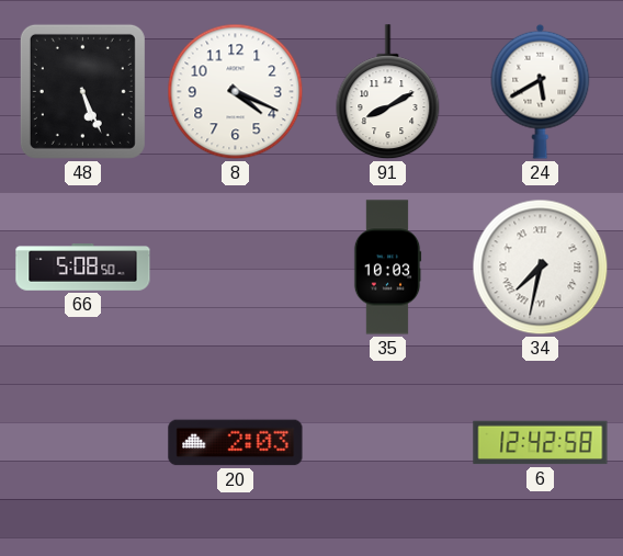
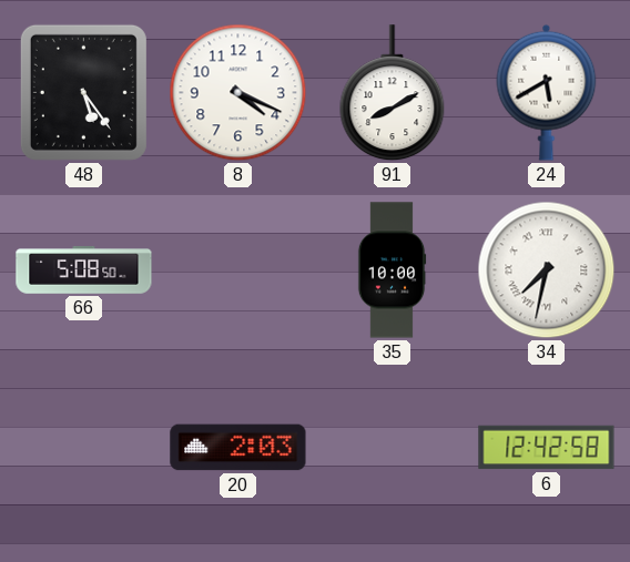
48: 5:26 -> 5:24 (83, 92)
35: 10:03 -> 10:00 (392, 270)
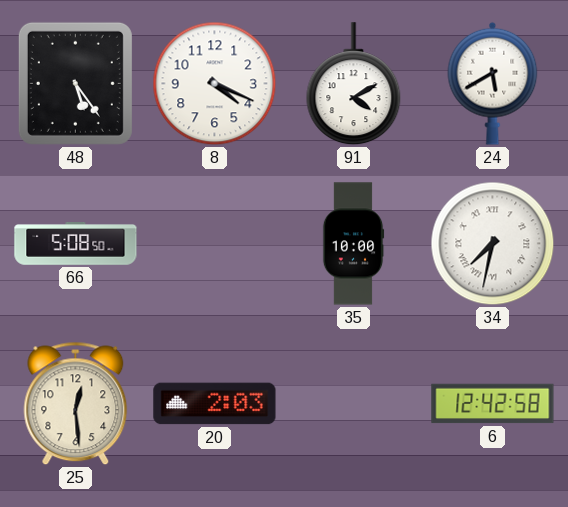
91: 8:10 -> 4:10 (354, 84)
25: none -> 12:29 (76, 404)
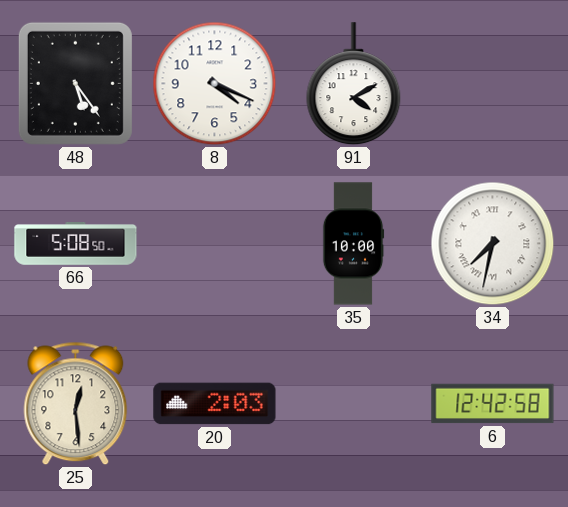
24: 5:40 -> none (493, 83)
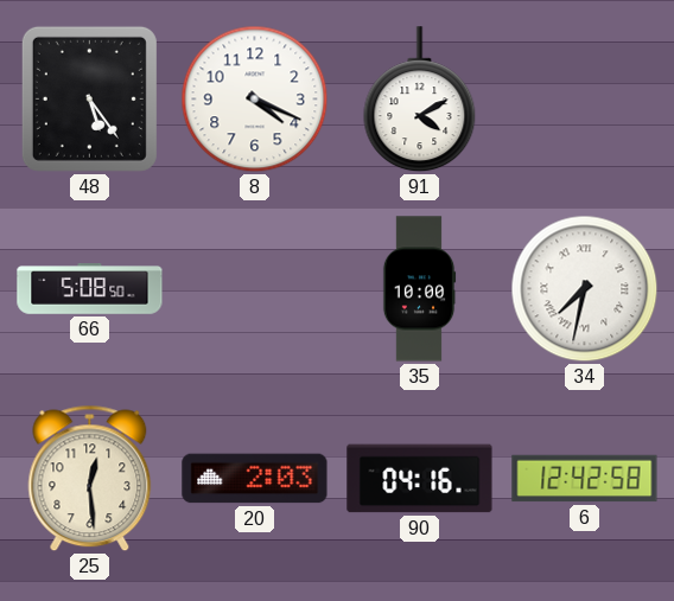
90: none -> 04:16 (420, 479)
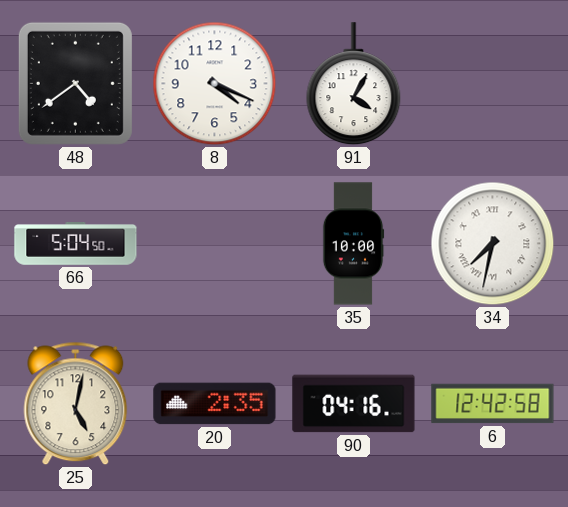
48: 5:24 -> 4:39 (75, 83)
91: 4:10 -> 4:05 (354, 84)
66: 5:08 -> 5:04 (76, 244)
25: 12:29 -> 5:02 (76, 404)
20: 2:03 -> 2:35 (215, 404)
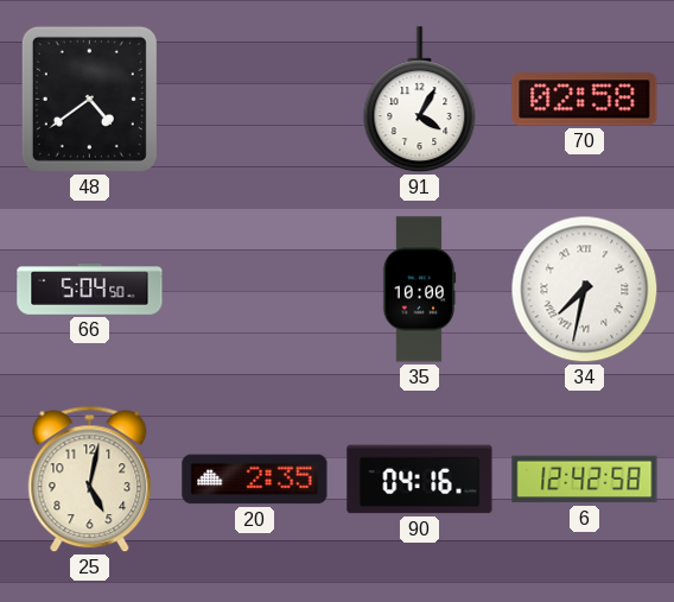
8: 4:19 -> none (215, 84)
70: none -> 02:58 (585, 100)
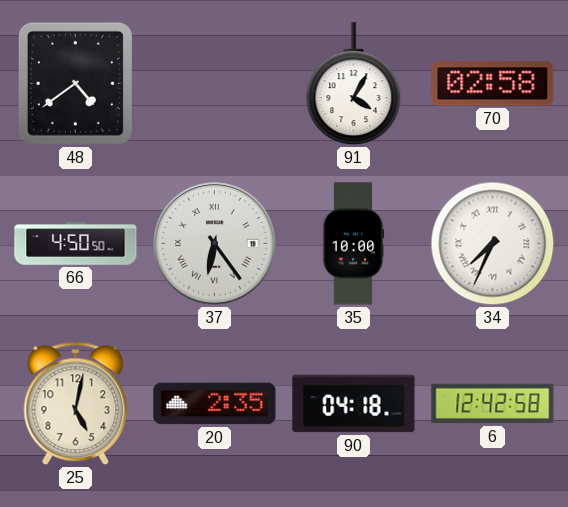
66: 5:04 -> 4:50 (76, 244)
37: none -> 6:24 (215, 244)
34: 7:32 -> 7:34 (493, 244)
90: 04:16 -> 04:18 (354, 404)
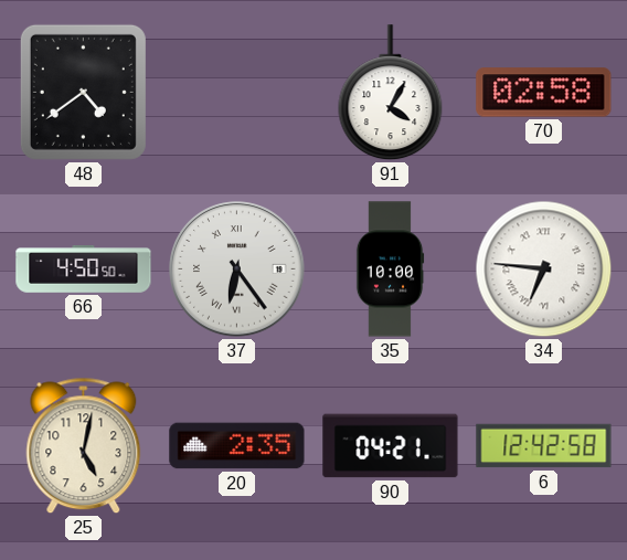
34: 7:34 -> 6:46 (544, 270)
90: 04:18 -> 04:21 (391, 446)
